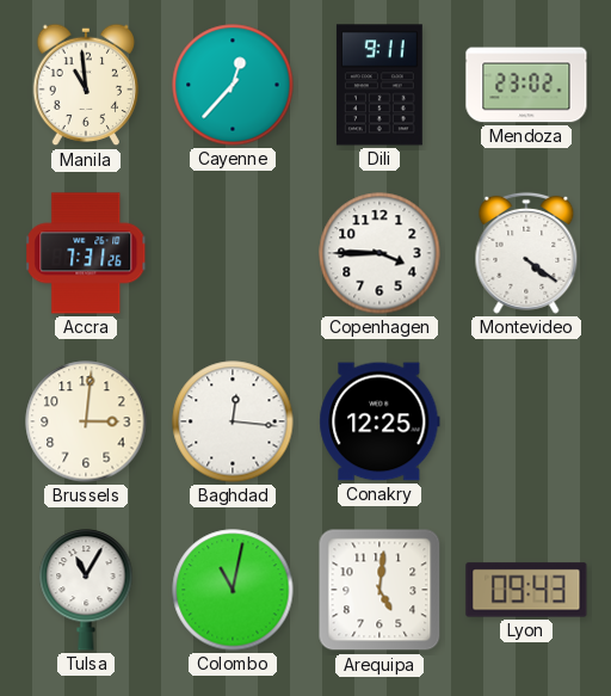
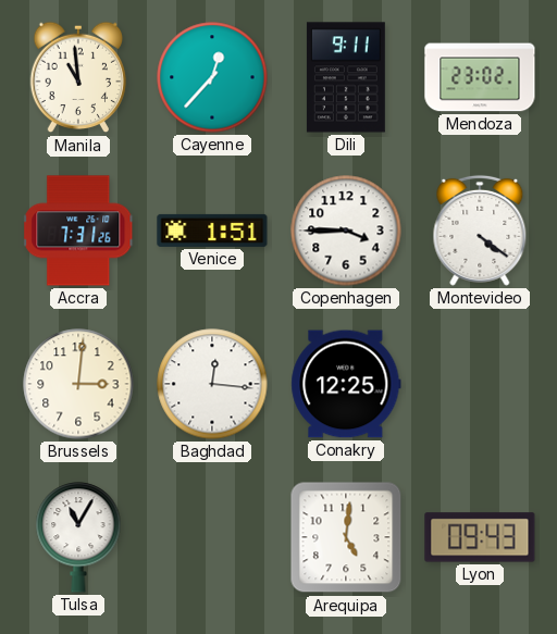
Venice: none -> 1:51 (212, 231)
Colombo: 11:02 -> none (233, 590)
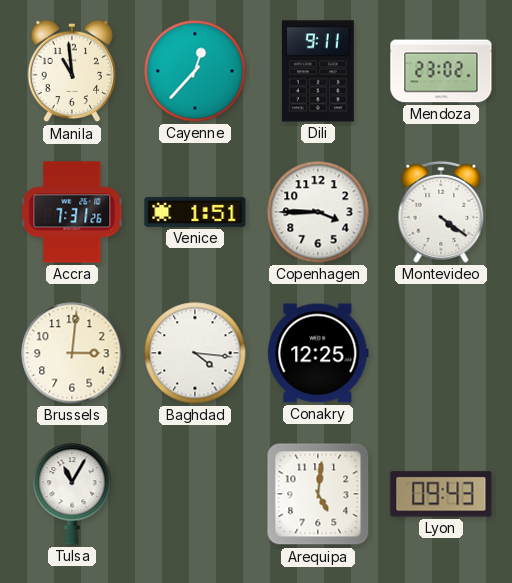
Baghdad: 12:16 -> 4:16 (195, 353)
